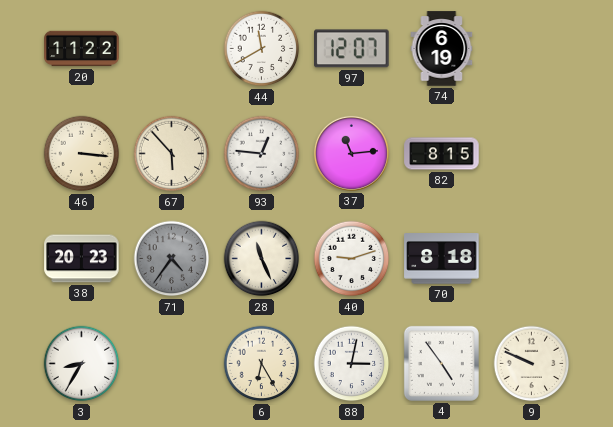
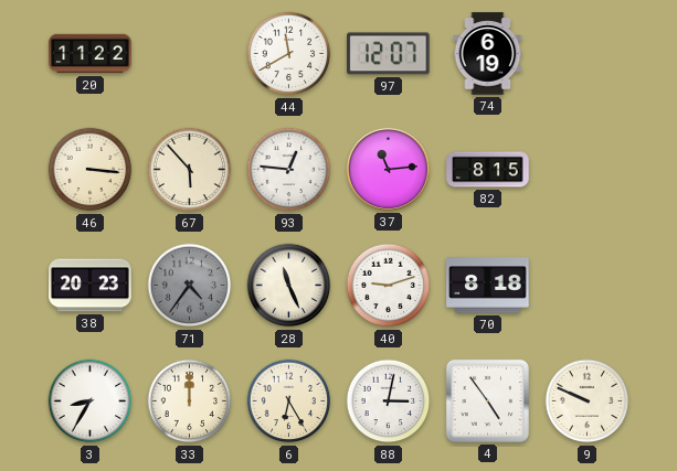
33: none -> 12:00 (190, 402)
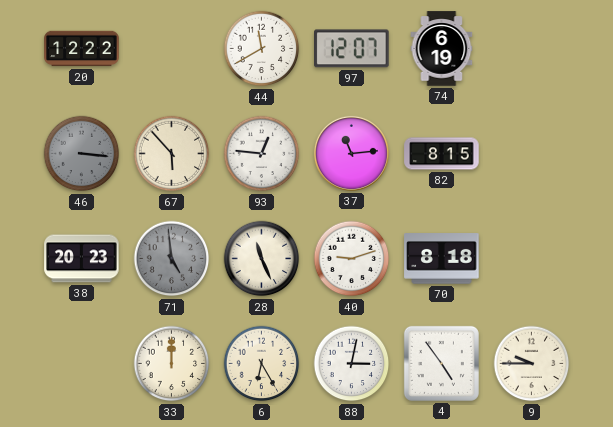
20: 11:22 -> 12:22 (82, 49)
46 dial: cream -> grey (82, 154)
71: 4:36 -> 4:59 (172, 259)
3: 8:35 -> none (91, 402)
9: 9:49 -> 9:45 (532, 364)
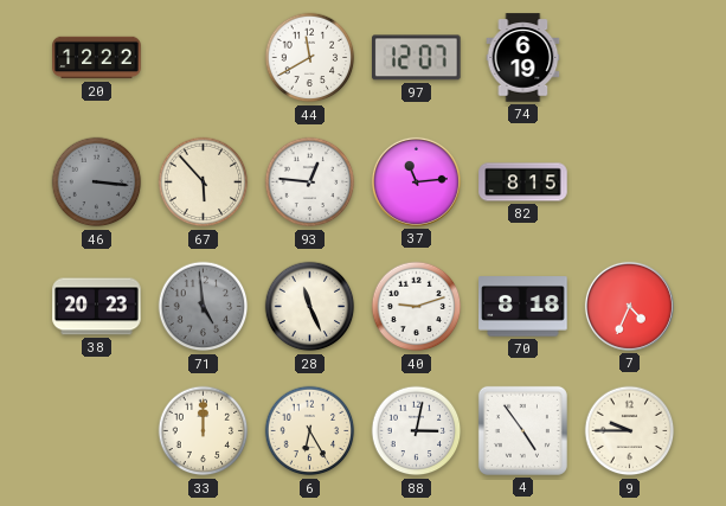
7: none -> 4:34 (629, 306)
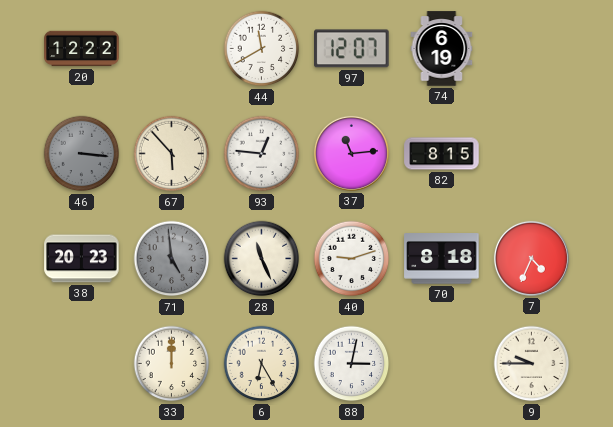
4: 4:54 -> none (522, 430)
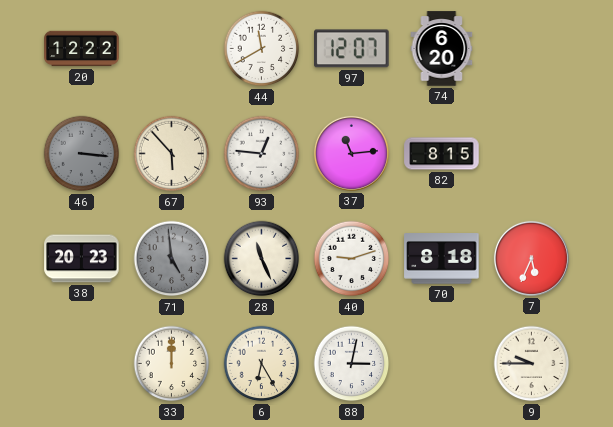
74: 6:19 -> 6:20 (442, 49)
7: 4:34 -> 5:34 (531, 258)
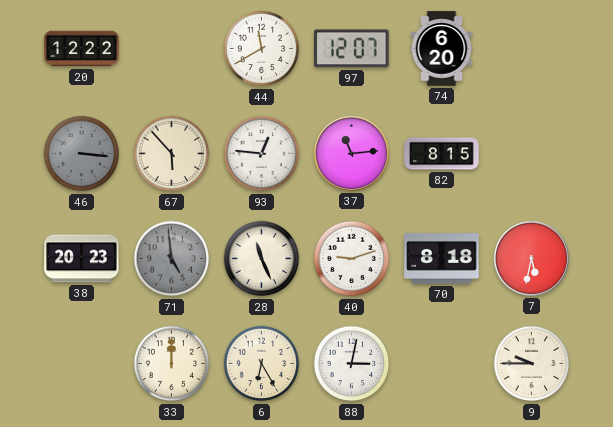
7: 5:34 -> 5:32 (531, 258)
